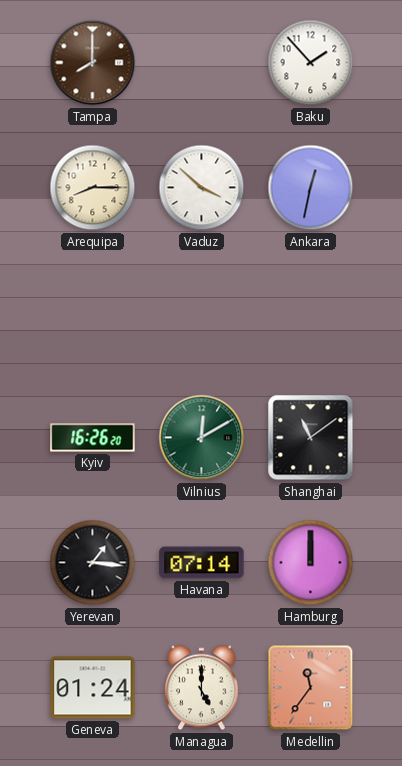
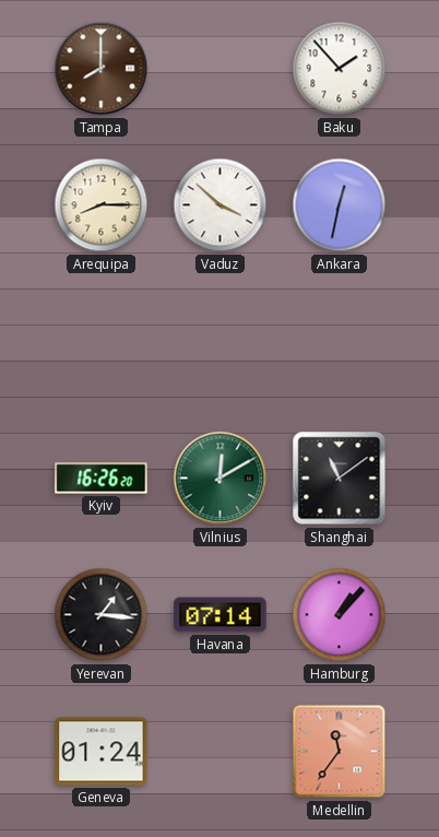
Hamburg: 12:00 -> 1:07 (340, 615)
Managua: 5:00 -> none (202, 688)
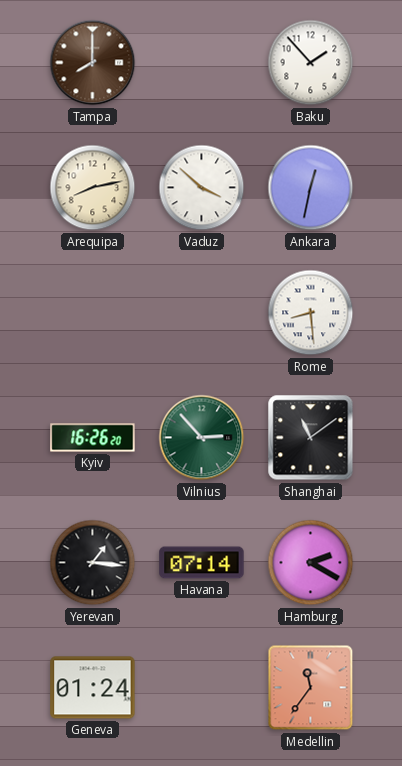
Arequipa: 8:15 -> 8:13 (93, 188)
Rome: none -> 8:29 (311, 313)
Vilnius: 12:10 -> 2:53 (202, 438)
Hamburg: 1:07 -> 2:20 (311, 563)
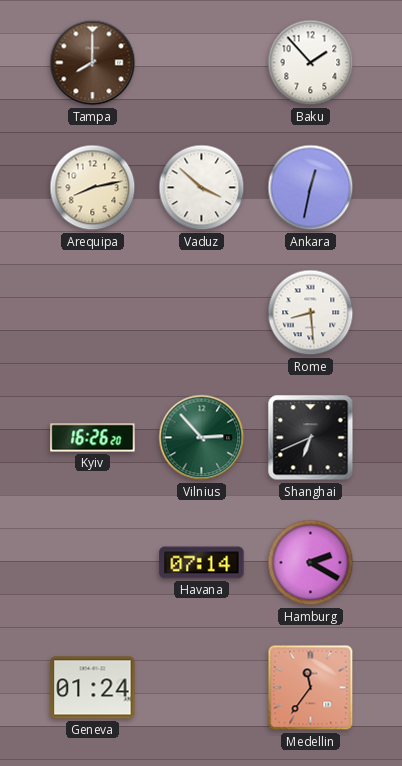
Shanghai: 11:09 -> 6:41 (311, 438)
Yerevan: 1:16 -> none (93, 563)
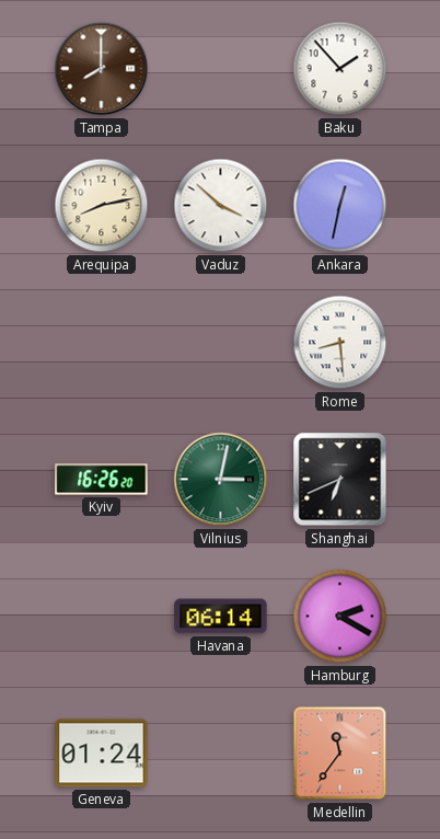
Vilnius: 2:53 -> 3:02 (221, 480)
Havana: 07:14 -> 06:14 (221, 617)
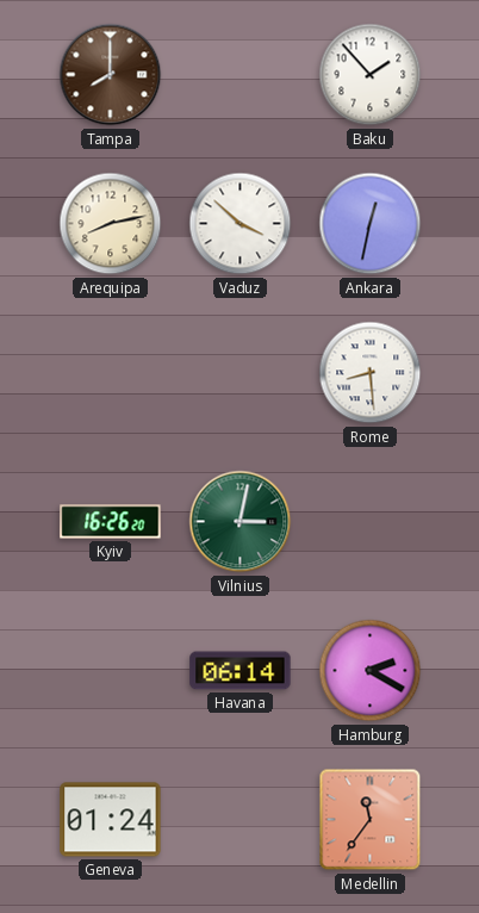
Shanghai: 6:41 -> none (340, 480)
